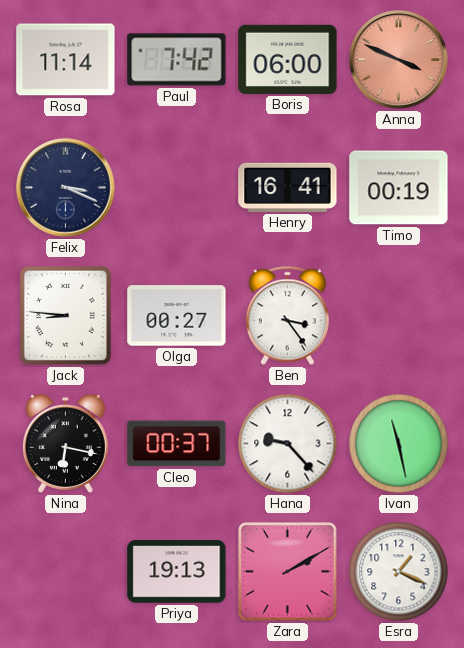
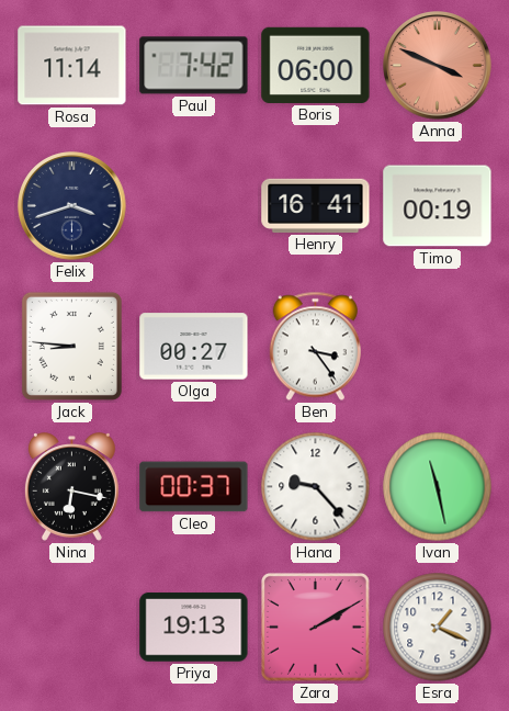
Felix: 3:19 -> 3:42 (72, 206)
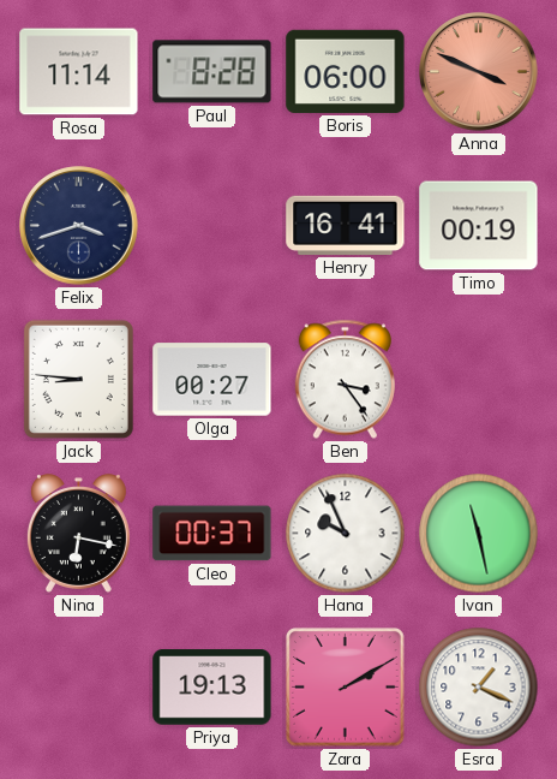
Paul: 7:42 -> 8:28 (212, 72)
Hana: 9:23 -> 9:56 (346, 534)
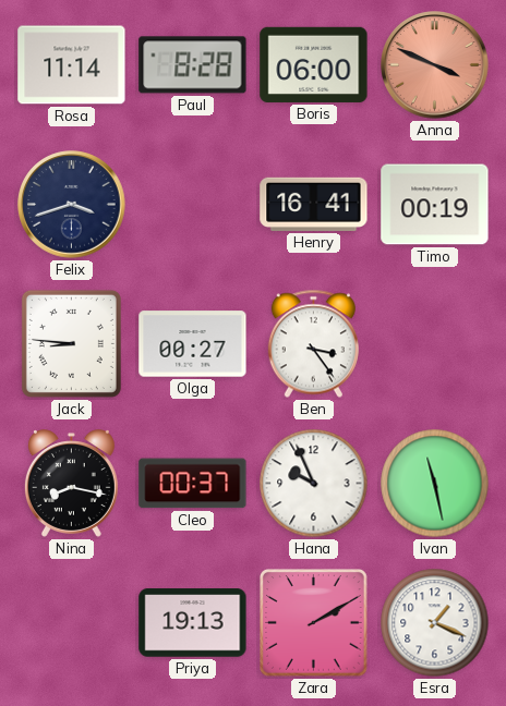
Nina: 6:17 -> 8:17 (71, 484)
